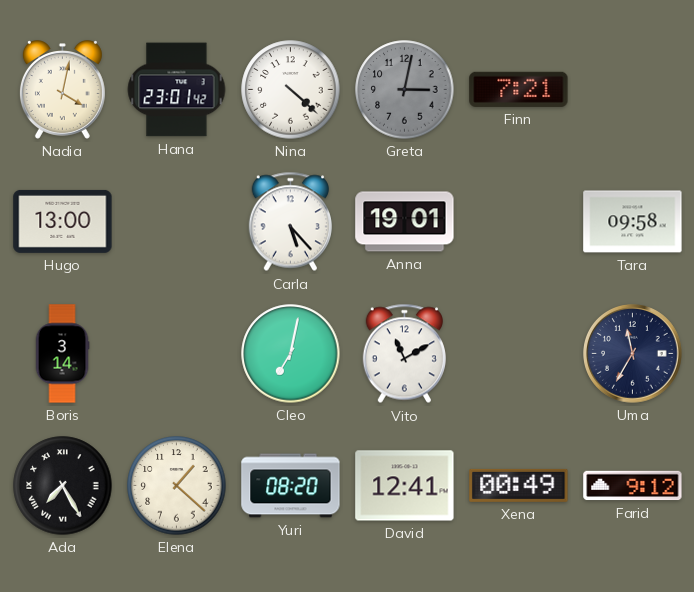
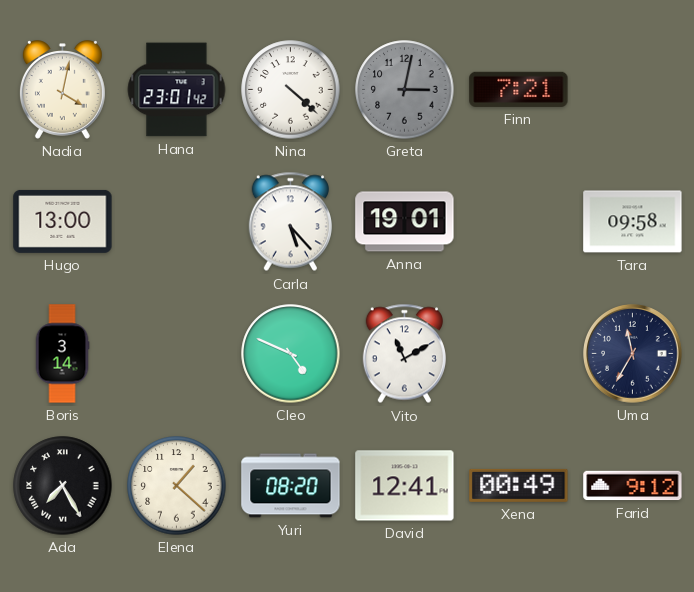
Cleo: 7:02 -> 4:49 (291, 354)
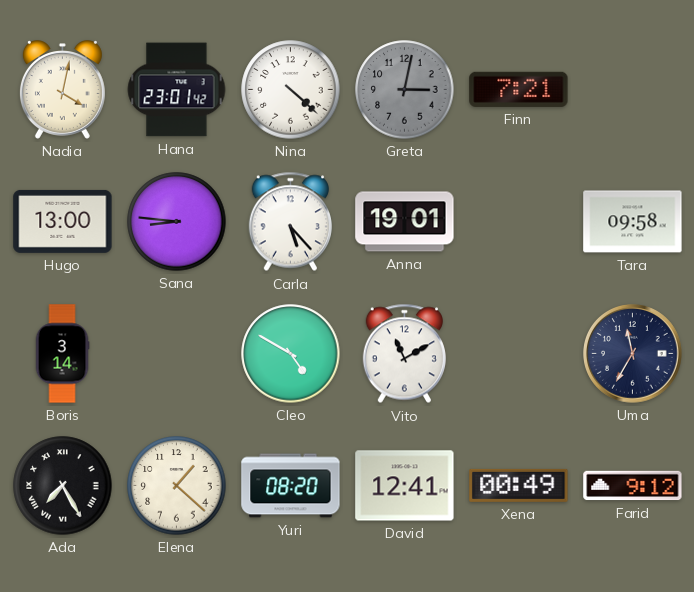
Sana: none -> 8:46 (177, 222)
Cleo: 4:49 -> 4:50 (291, 354)
